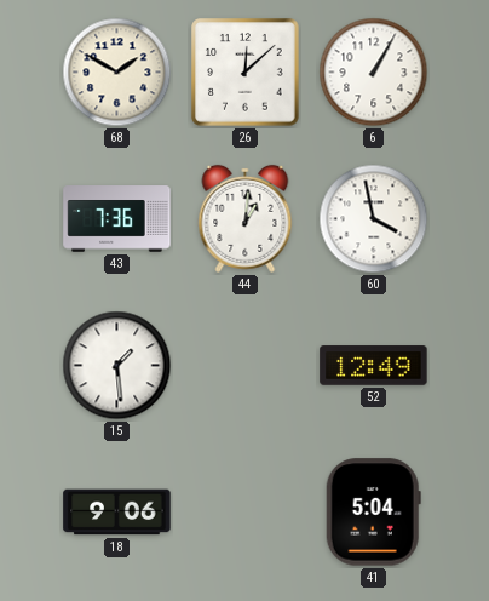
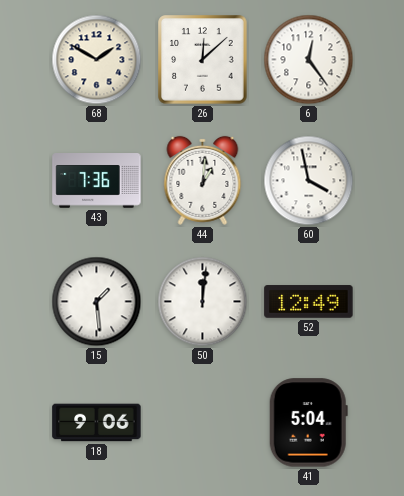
6: 1:05 -> 12:24 (309, 60)
50: none -> 12:01 (203, 302)
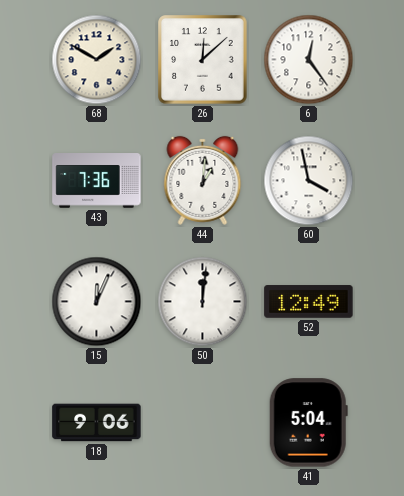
15: 1:29 -> 12:04 (97, 302)
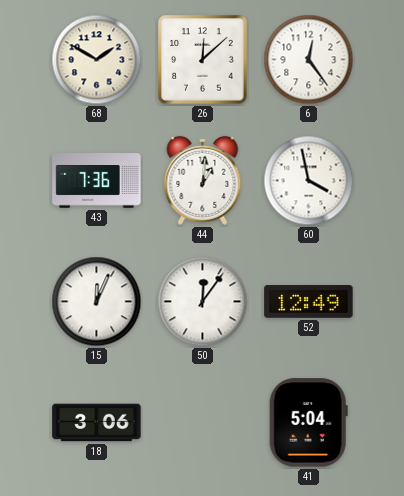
50: 12:01 -> 12:06 (203, 302)
18: 9:06 -> 3:06 (97, 423)
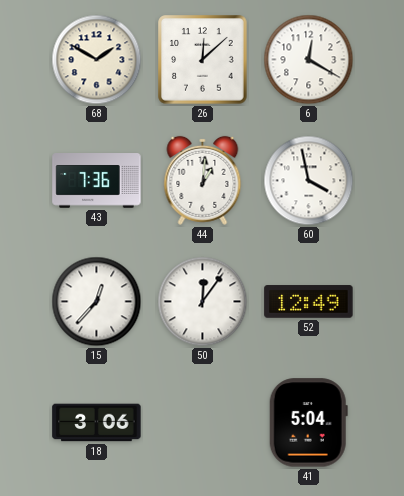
6: 12:24 -> 12:20 (309, 60)
15: 12:04 -> 12:37 (97, 302)
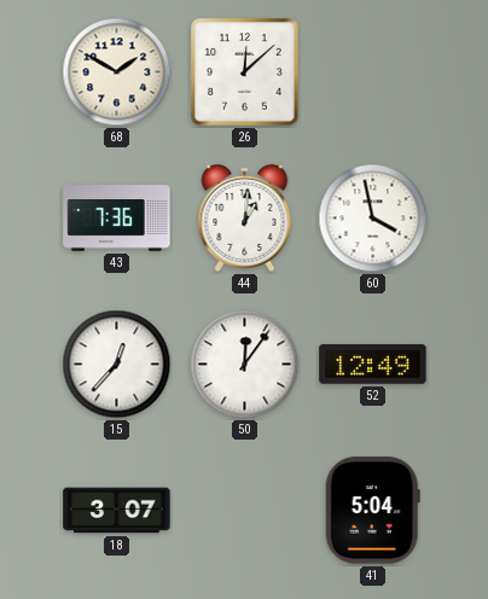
6: 12:20 -> none (309, 60)
18: 3:06 -> 3:07 (117, 511)
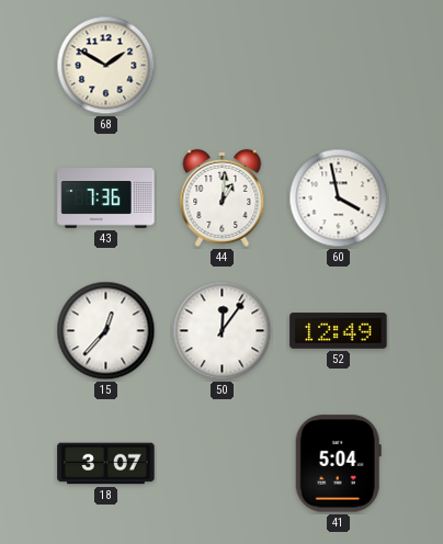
26: 12:08 -> none (245, 72)
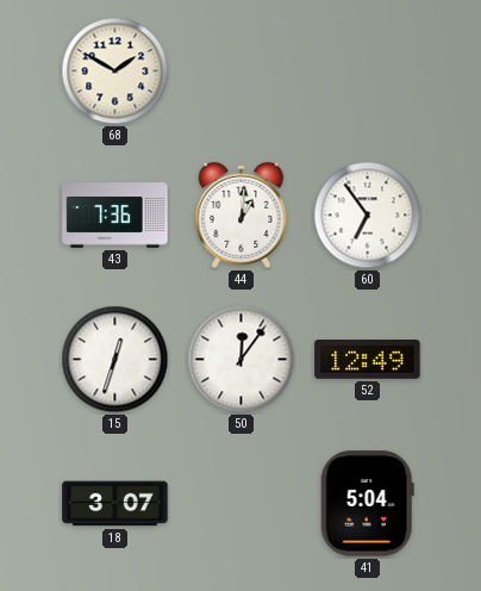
60: 3:58 -> 6:54 (368, 216)
15: 12:37 -> 12:33 (115, 360)
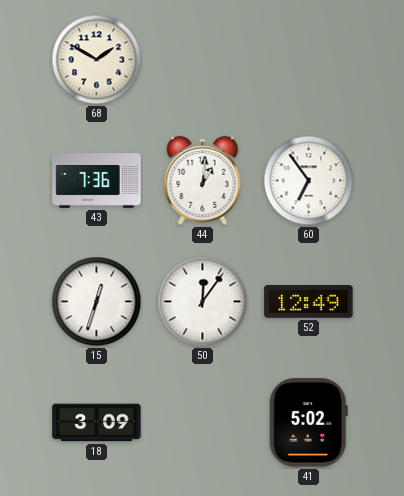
18: 3:07 -> 3:09 (97, 423)
41: 5:04 -> 5:02 (308, 423)
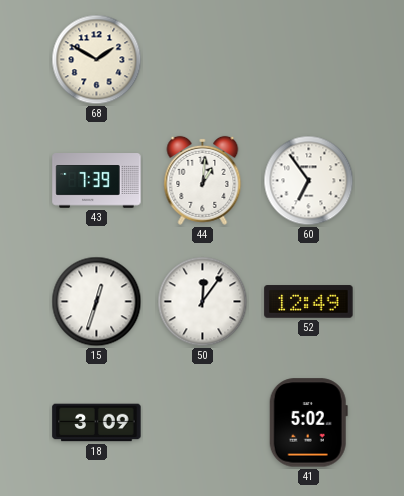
43: 7:36 -> 7:39 (97, 181)
